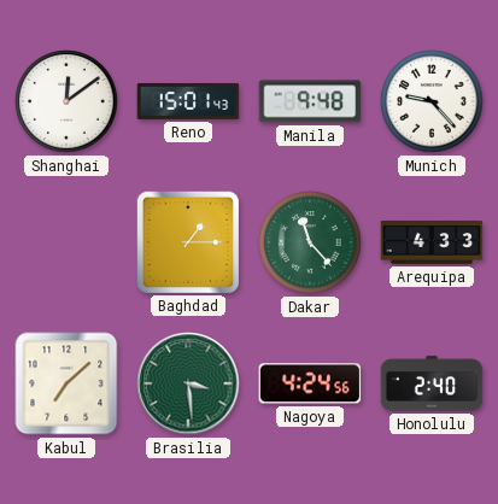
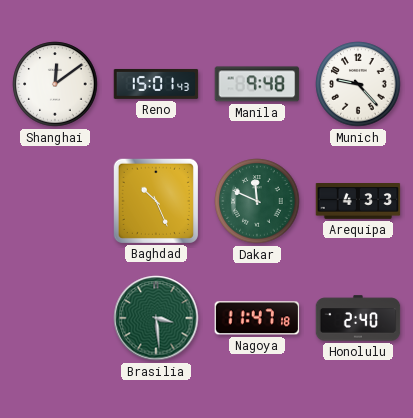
Baghdad: 1:15 -> 10:26 (155, 200)
Dakar: 11:23 -> 11:49 (257, 201)
Kabul: 7:08 -> none (66, 383)
Nagoya: 4:24 -> 11:47 (257, 318)
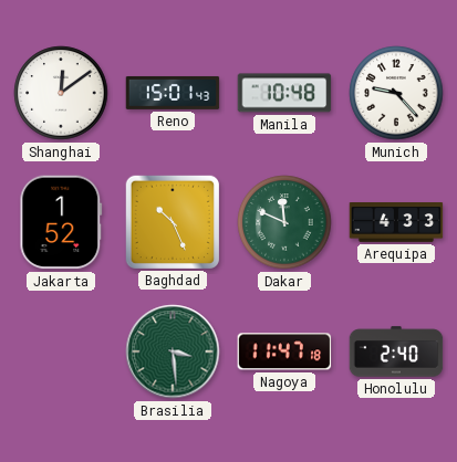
Manila: 9:48 -> 10:48 (284, 93)
Jakarta: none -> 1:52 (61, 222)
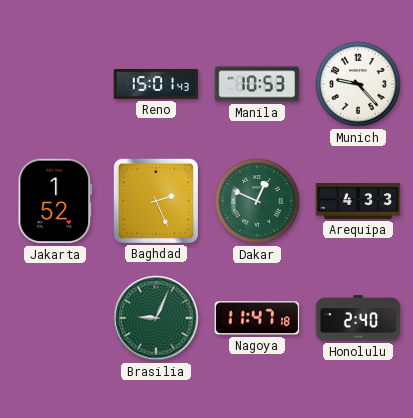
Shanghai: 12:09 -> none (61, 93)
Manila: 10:48 -> 10:53 (257, 84)
Baghdad: 10:26 -> 2:26 (155, 200)
Dakar: 11:49 -> 12:49 (257, 201)
Brasilia: 3:29 -> 9:04 (156, 318)
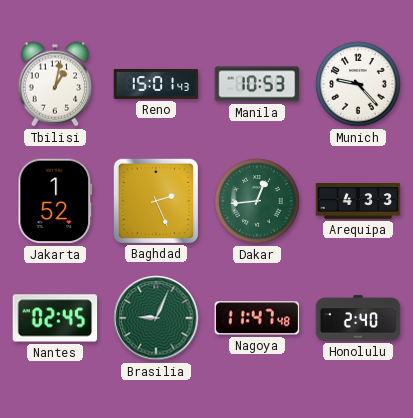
Tbilisi: none -> 1:02 (55, 84)
Dakar: 12:49 -> 12:44 (257, 201)
Nantes: none -> 02:45 (55, 318)
Nagoya: 11:47:18 -> 11:47:48 (257, 318)
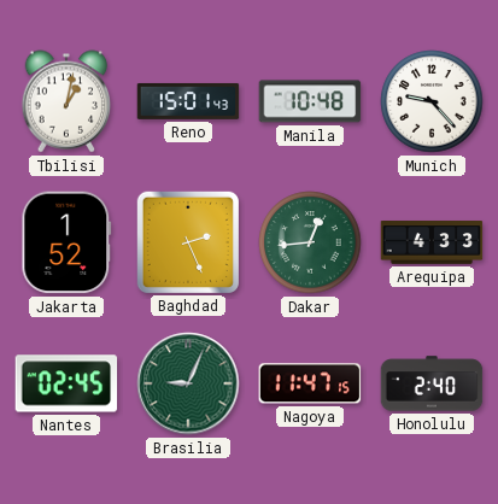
Manila: 10:53 -> 10:48 (310, 101)
Nagoya: 11:47:48 -> 11:47:15 (310, 383)
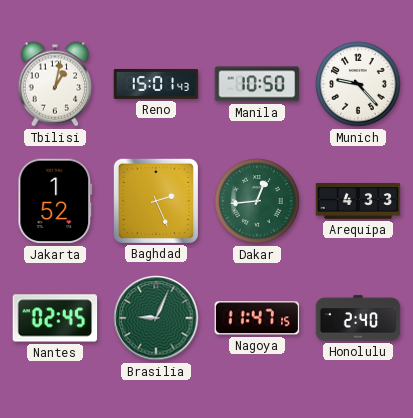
Manila: 10:48 -> 10:50 (257, 84)
